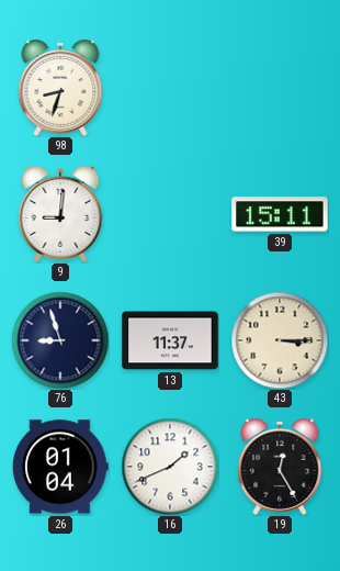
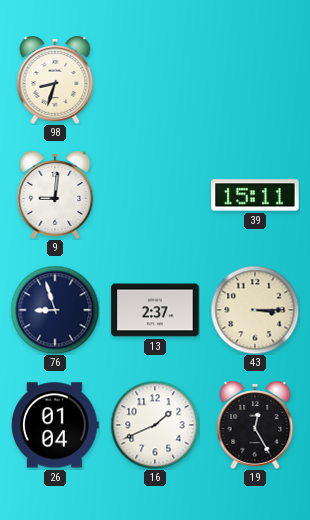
13: 11:37 -> 2:37 (155, 310)
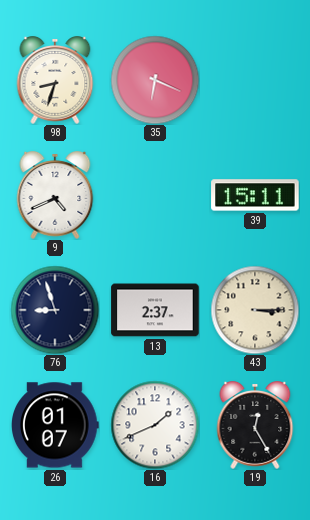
35: none -> 6:19 (155, 80)
9: 9:01 -> 4:41 (55, 196)
26: 01:04 -> 01:07 (56, 425)
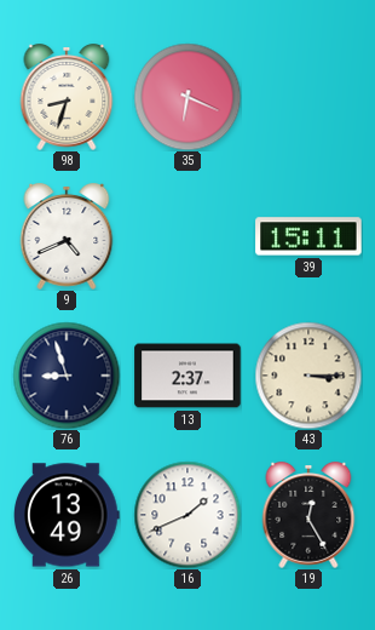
26: 01:07 -> 13:49 (68, 515)
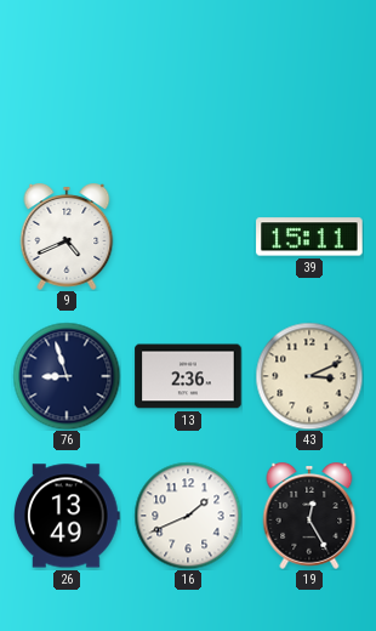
98: 8:33 -> none (67, 98)
35: 6:19 -> none (187, 97)
13: 2:37 -> 2:36 (188, 376)
43: 3:15 -> 3:11 (309, 376)
